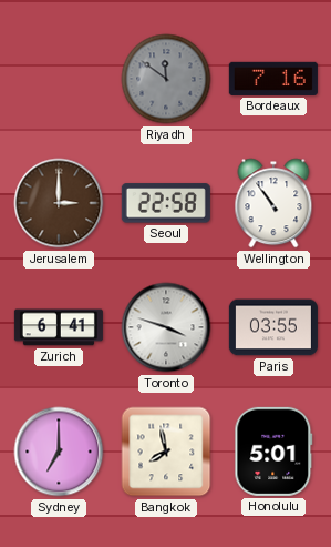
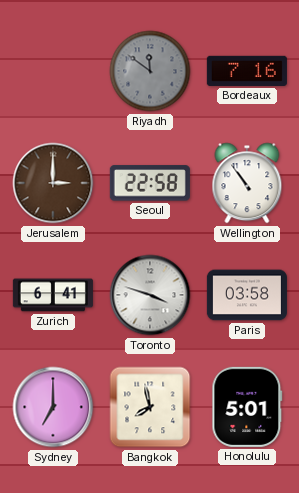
Paris: 03:55 -> 03:58 (247, 295)
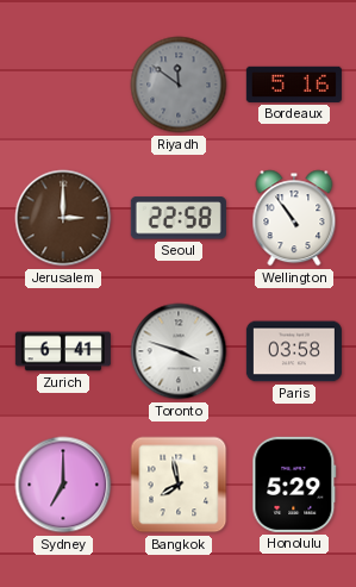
Bordeaux: 7:16 -> 5:16 (294, 85)
Honolulu: 5:01 -> 5:29 (294, 485)
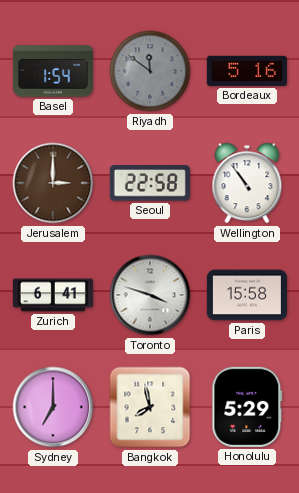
Basel: none -> 1:54 (53, 71)
Paris: 03:58 -> 15:58 (247, 295)
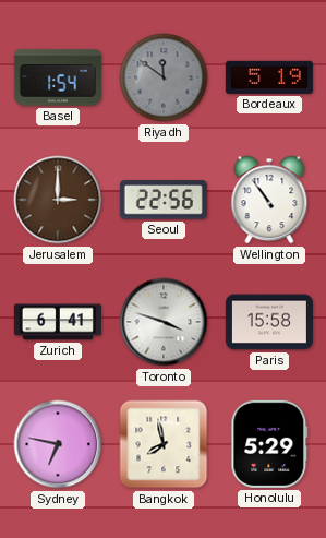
Bordeaux: 5:16 -> 5:19 (269, 77)
Seoul: 22:58 -> 22:56 (164, 200)
Sydney: 7:00 -> 6:47 (58, 444)
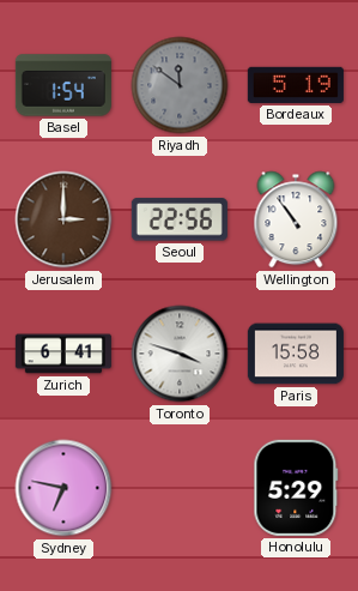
Bangkok: 7:58 -> none (164, 444)
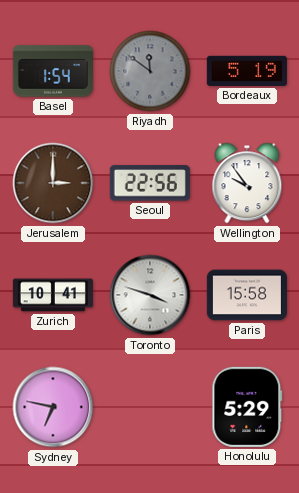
Wellington: 10:54 -> 9:54 (247, 183)
Zurich: 6:41 -> 10:41 (53, 295)
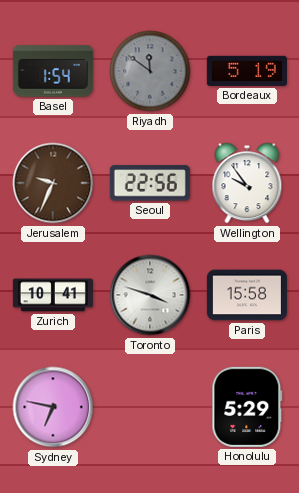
Jerusalem: 3:00 -> 9:34 (53, 183)
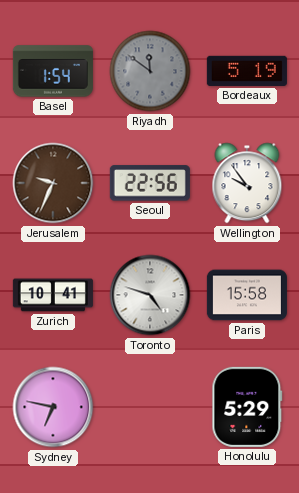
Toronto: 3:48 -> 4:48 (150, 295)
